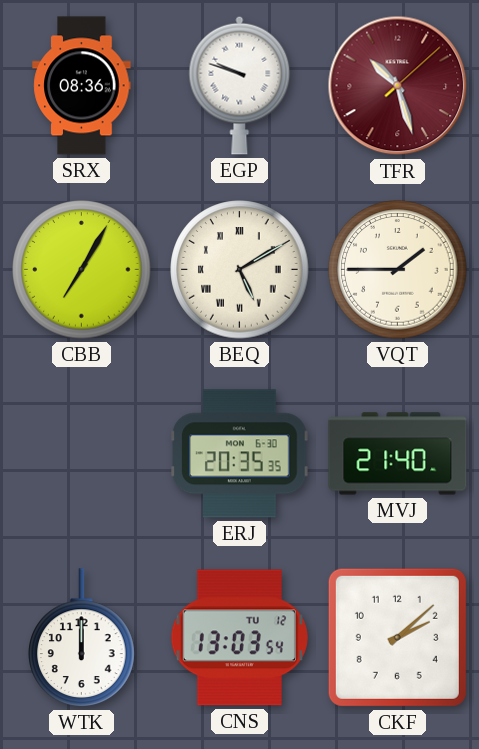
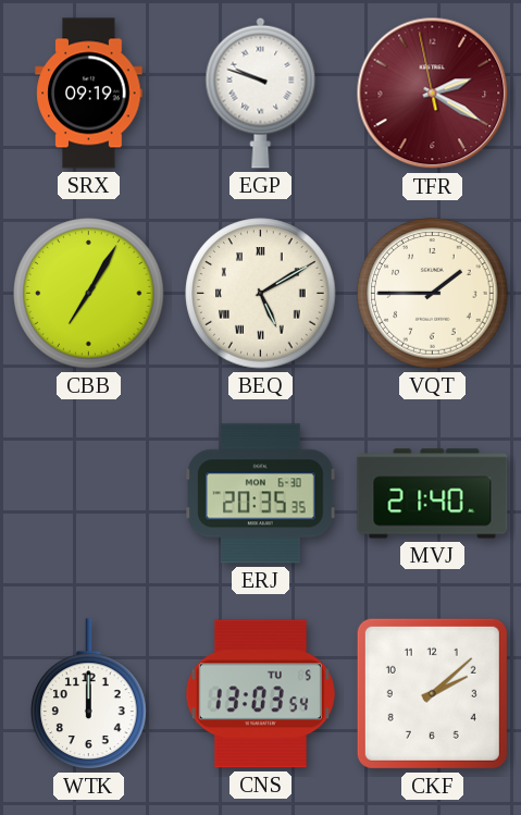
SRX: 08:36 -> 09:19 (89, 94)
TFR: 10:27 -> 2:19 (433, 94)
CNS date: TU 12 -> TU 5 (260, 694)
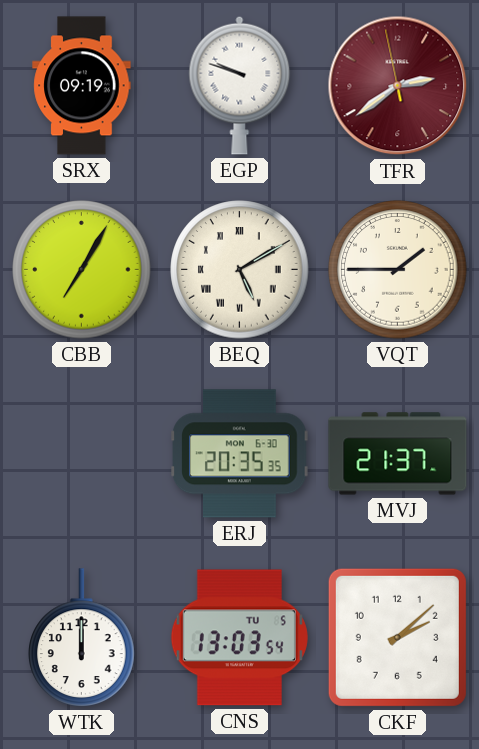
TFR: 2:19 -> 2:38 (398, 86)
MVJ: 21:40 -> 21:37 (398, 454)
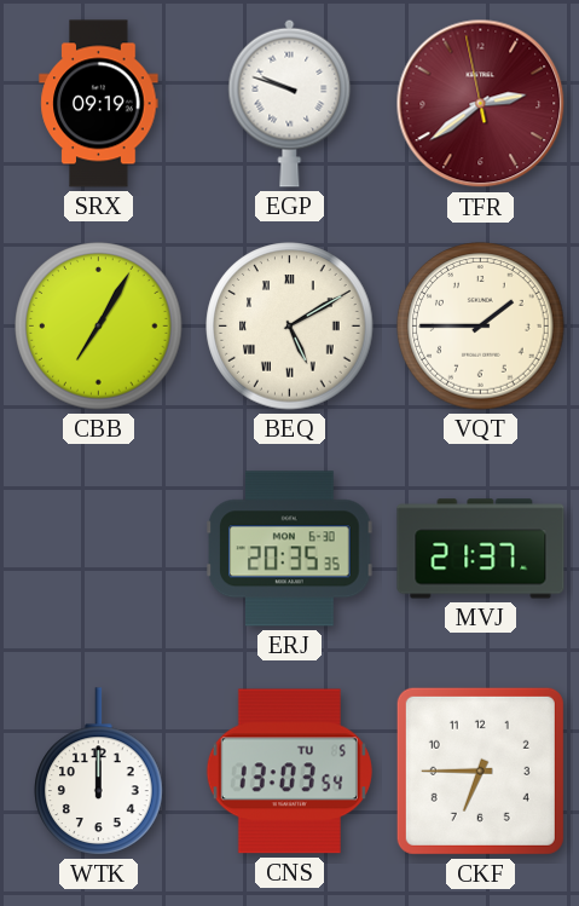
CKF: 2:08 -> 6:45 (480, 771)
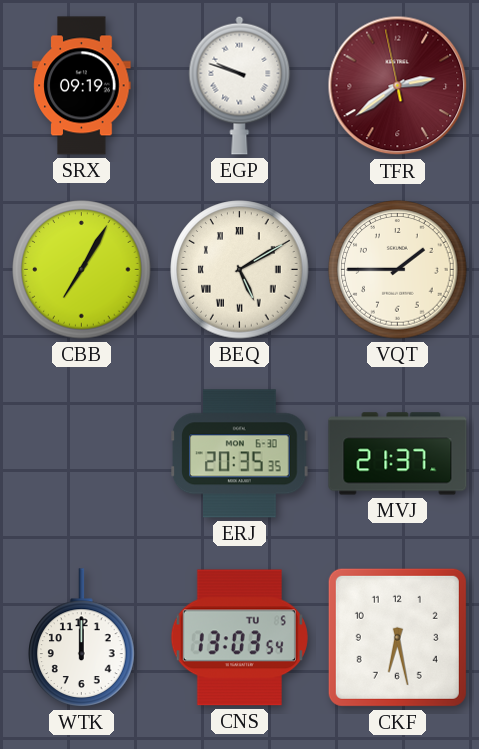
CKF: 6:45 -> 6:28 (397, 637)
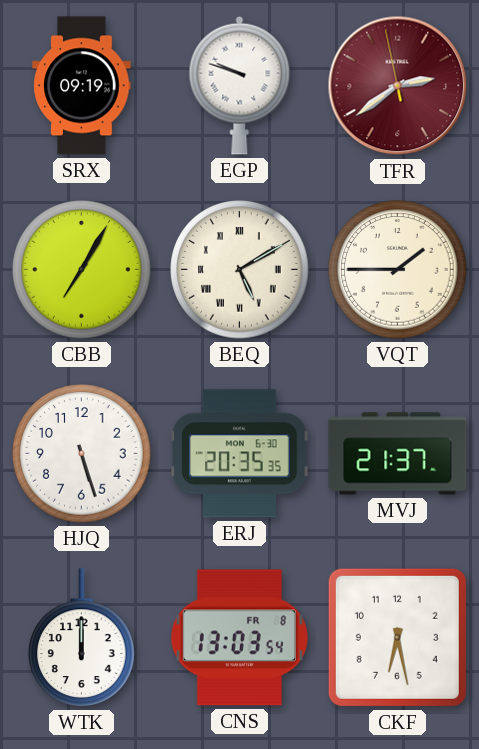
HJQ: none -> 5:27 (82, 454)
CNS date: TU 5 -> FR 8 (239, 638)
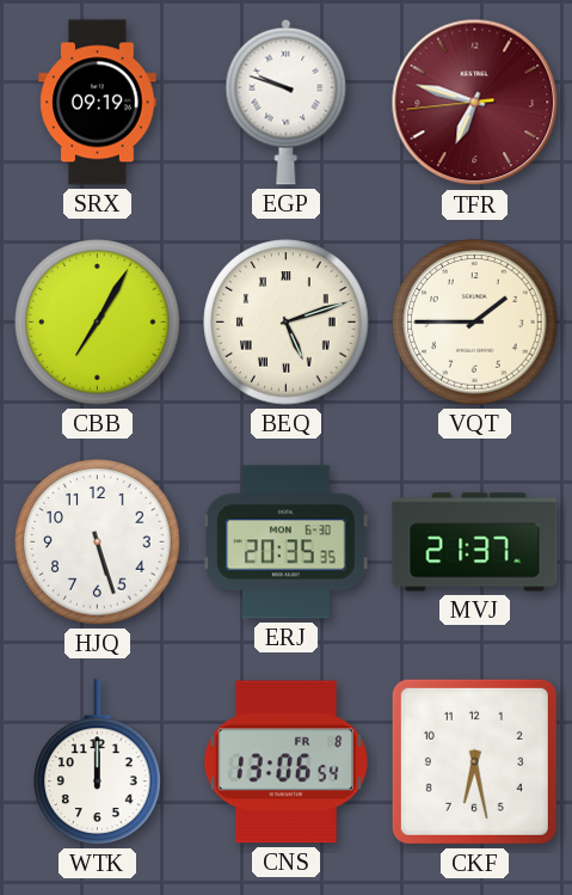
TFR: 2:38 -> 6:47 (475, 103)
BEQ: 5:10 -> 5:12 (287, 323)
CNS: 13:03 -> 13:06 (285, 762)
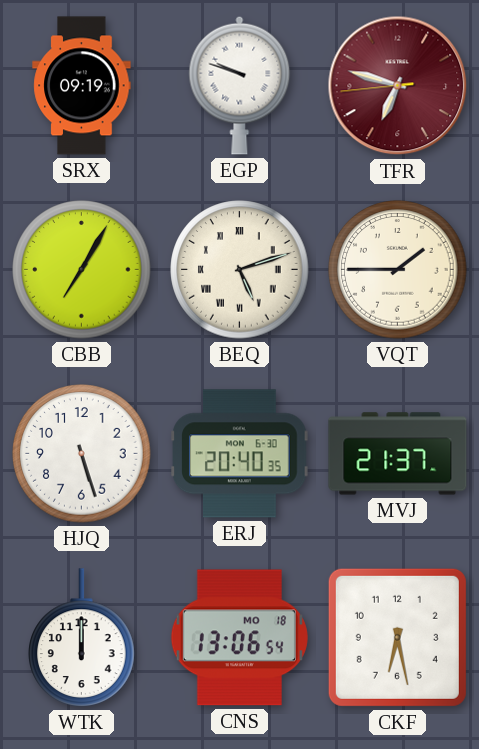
ERJ: 20:35 -> 20:40 (240, 454)
CNS date: FR 8 -> MO 18 (239, 638)
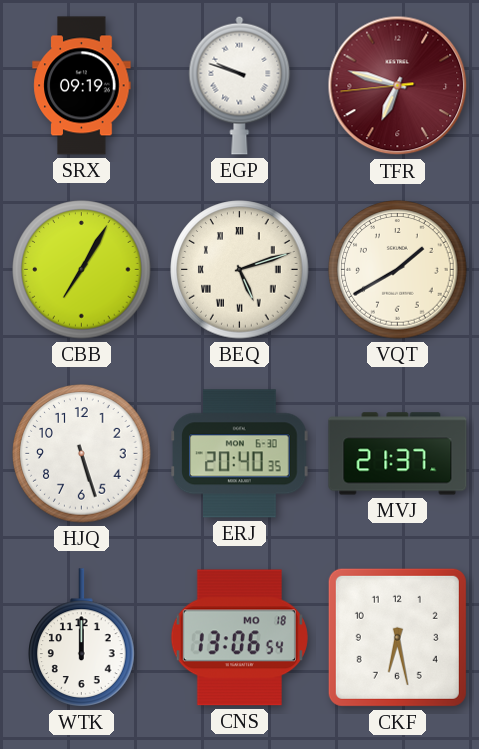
VQT: 1:45 -> 1:40 (398, 270)
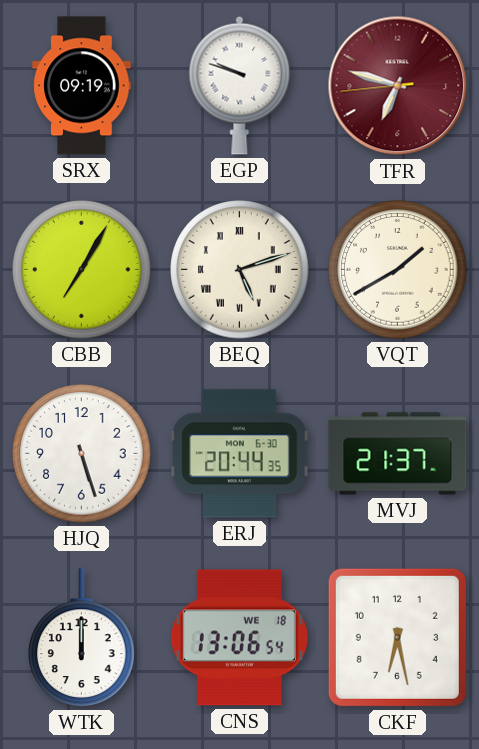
ERJ: 20:40 -> 20:44 (240, 454)
CNS date: MO 18 -> WE 18 (239, 638)
